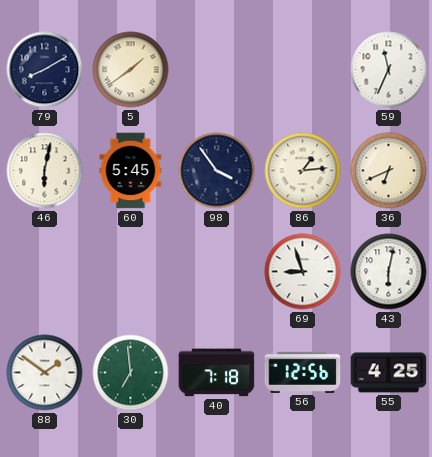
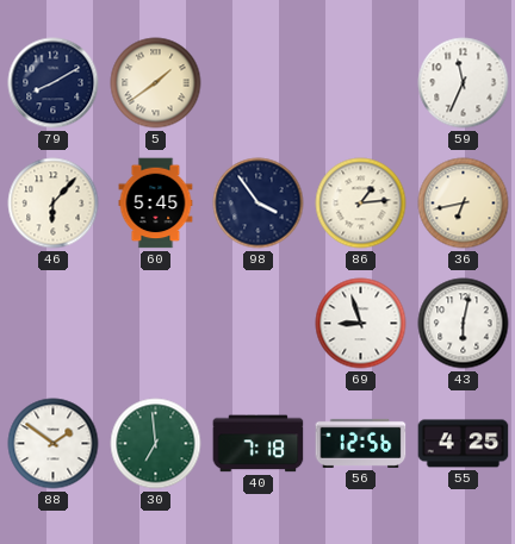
46: 6:02 -> 6:07 (54, 204)
36: 6:41 -> 6:43 (464, 204)
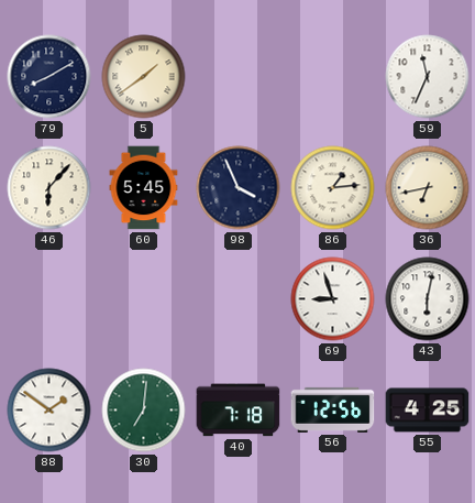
98: 3:54 -> 3:56 (239, 188)
30: 6:59 -> 7:01 (144, 411)
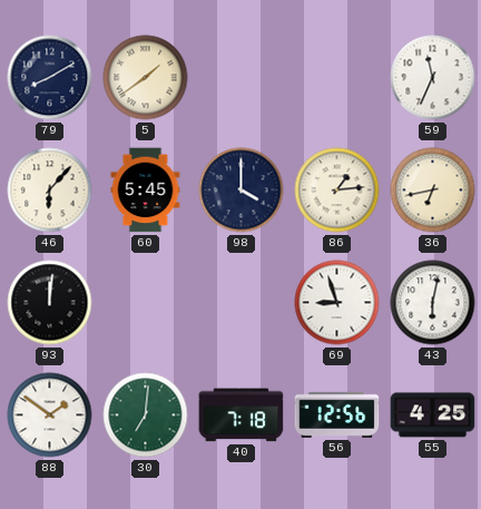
98: 3:56 -> 4:00 (242, 190)
93: none -> 12:01 (50, 303)
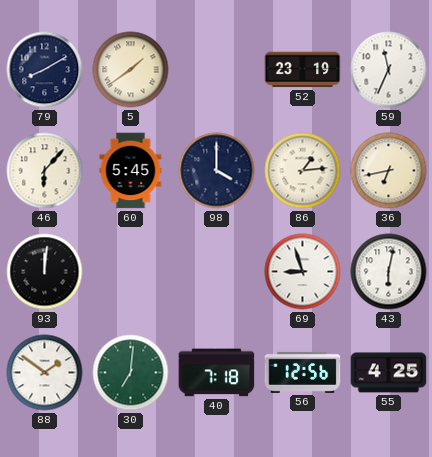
52: none -> 23:19 (303, 70)
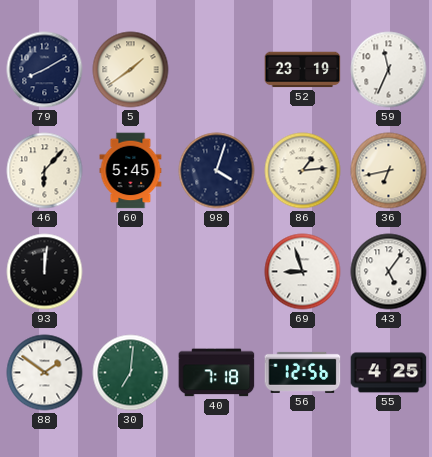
98: 4:00 -> 4:03 (217, 171)
43: 6:02 -> 5:06 (389, 272)
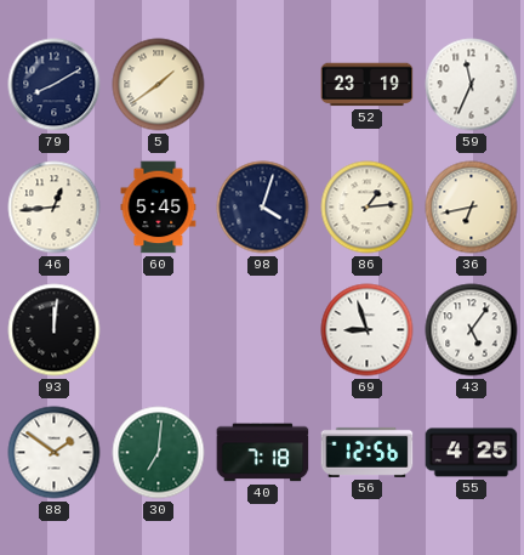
46: 6:07 -> 12:44 (55, 208)
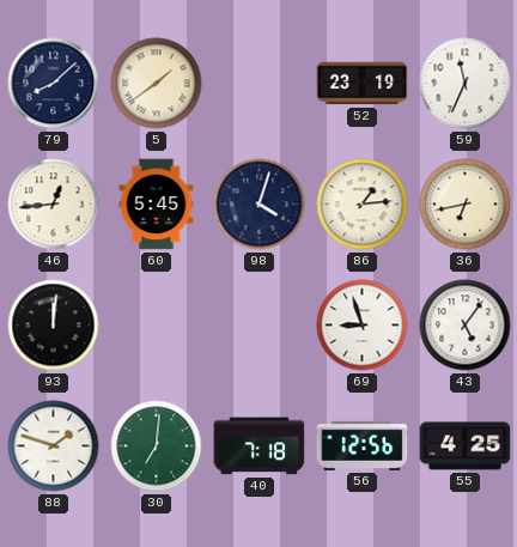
79: 8:10 -> 8:08 (54, 84)
88: 1:51 -> 1:48 (54, 446)
